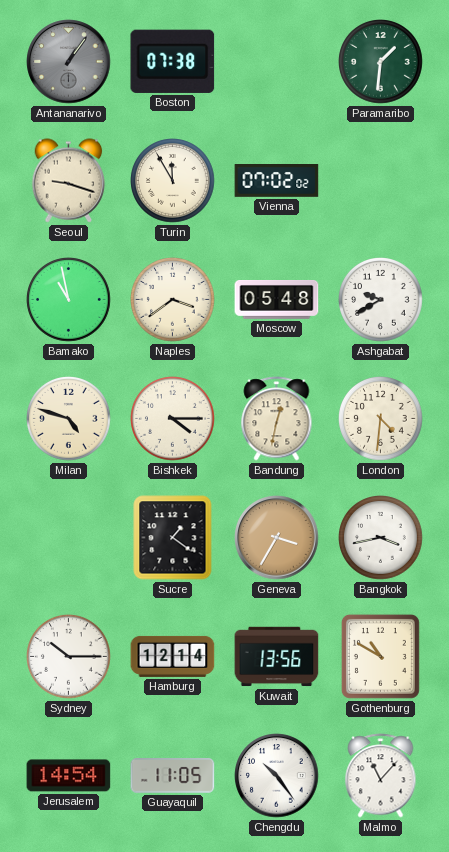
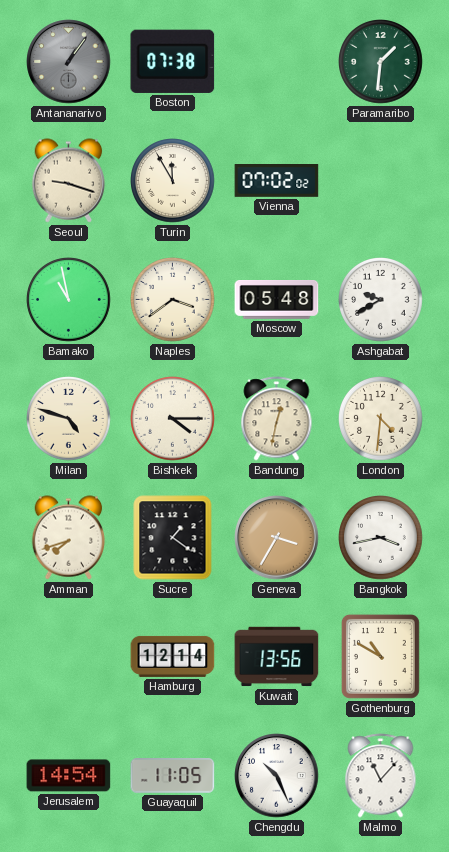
Amman: none -> 7:42 (69, 538)
Sydney: 10:15 -> none (69, 657)
Chengdu: 10:24 -> 10:26 (277, 776)
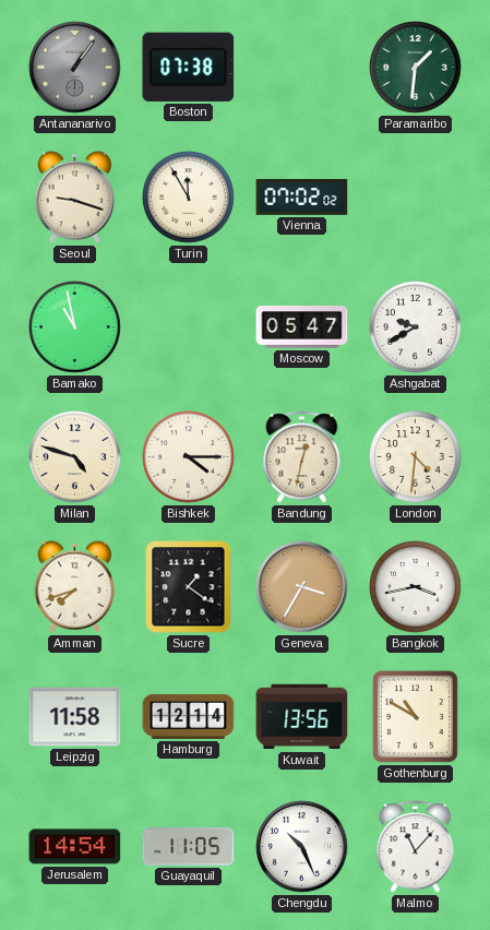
Naples: 3:39 -> none (173, 300)
Moscow: 05:48 -> 05:47 (302, 327)
Leipzig: none -> 11:58 (75, 717)
